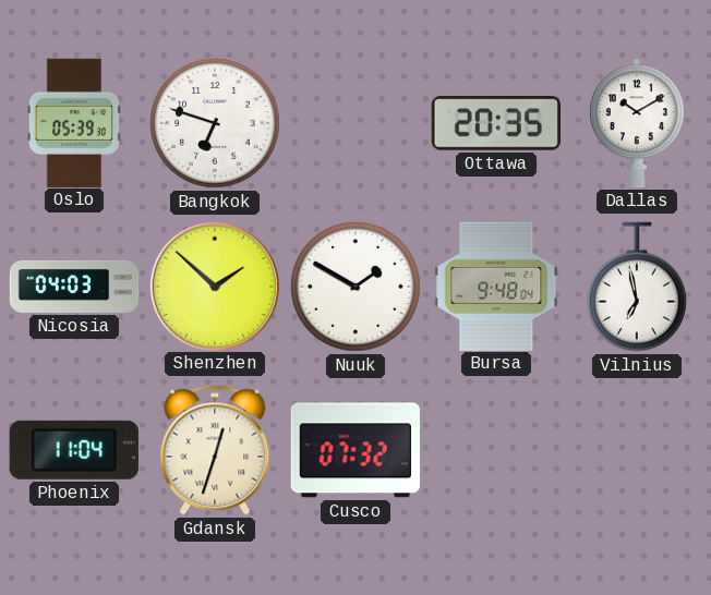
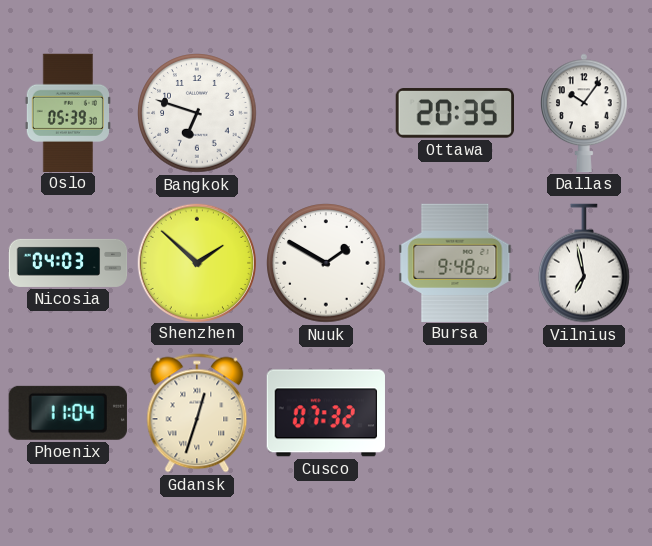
Dallas: 10:10 -> 10:06 (585, 113)
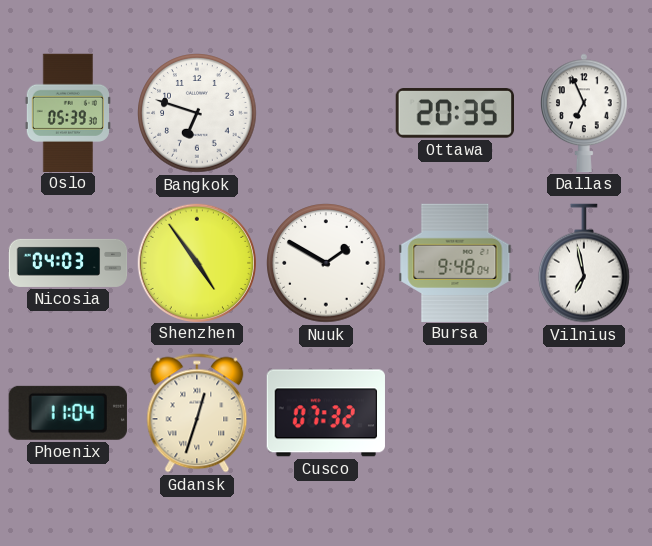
Dallas: 10:06 -> 6:56 (585, 113)
Shenzhen: 1:52 -> 4:54 (196, 262)
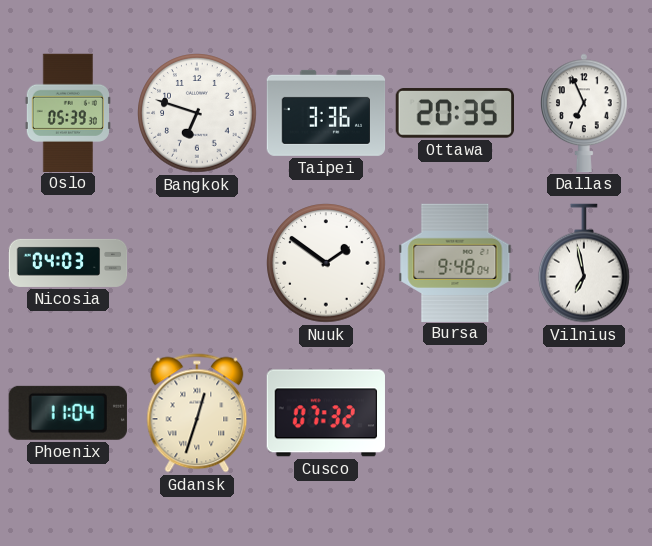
Taipei: none -> 3:36 (326, 113)
Shenzhen: 4:54 -> none (196, 262)
Nuuk: 1:50 -> 1:51 (326, 263)
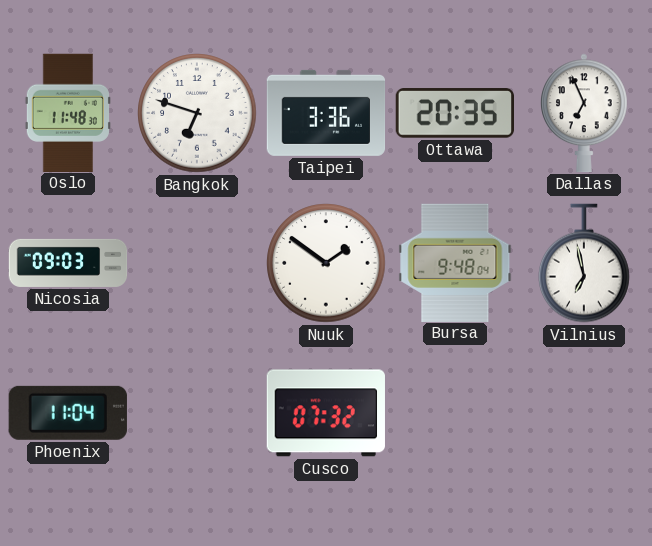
Oslo: 05:39 -> 11:48 (68, 112)
Nicosia: 04:03 -> 09:03 (68, 263)
Gdansk: 12:33 -> none (197, 413)
